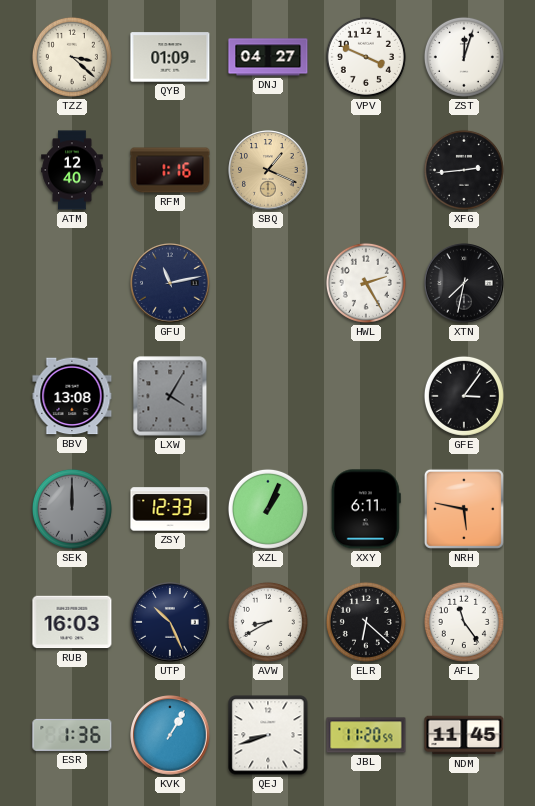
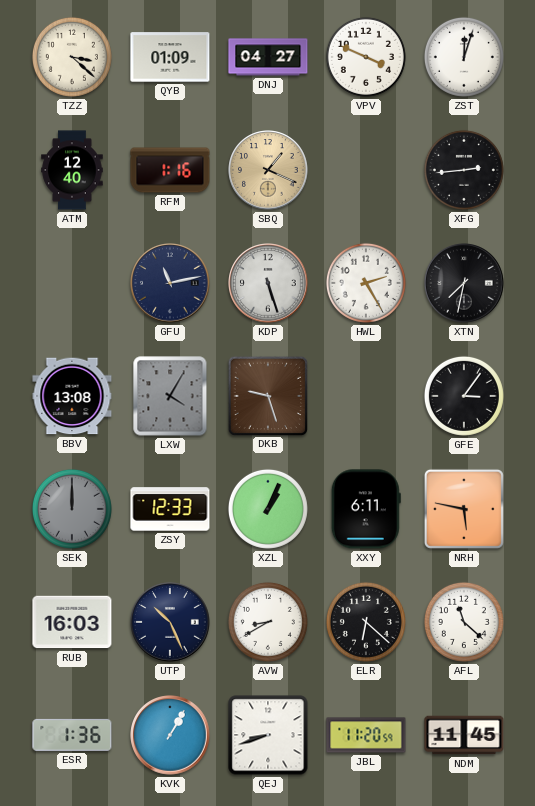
KDP: none -> 5:27 (268, 283)
DKB: none -> 9:27 (267, 395)
AFL: 11:24 -> 11:22 (464, 622)
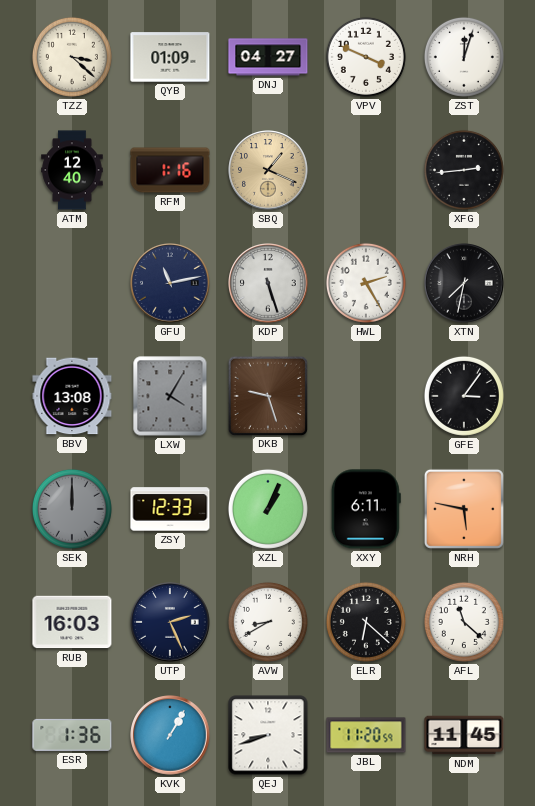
UTP: 10:26 -> 2:26 (170, 622)
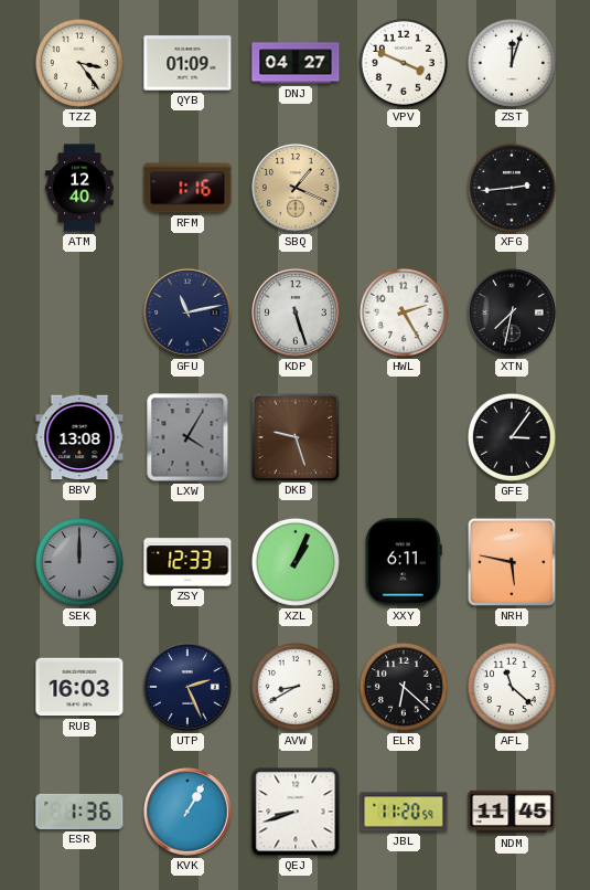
TZZ: 3:22 -> 3:24 (79, 63)
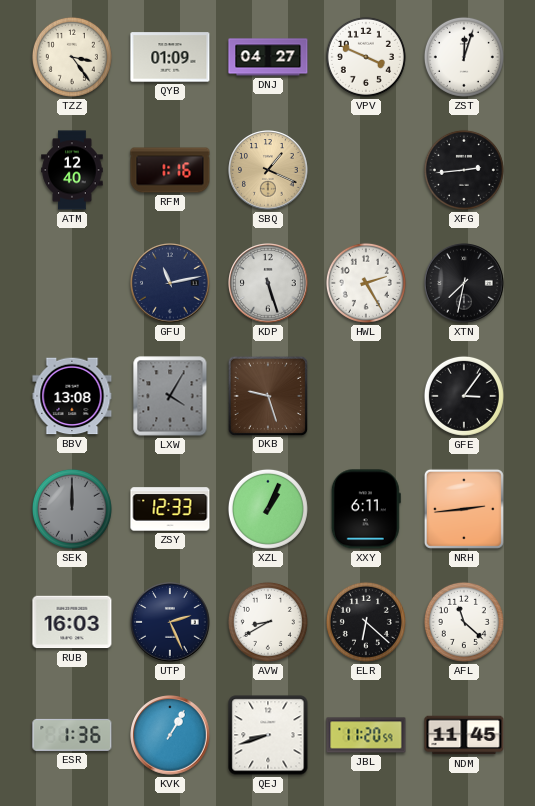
NRH: 5:47 -> 2:44 (464, 509)
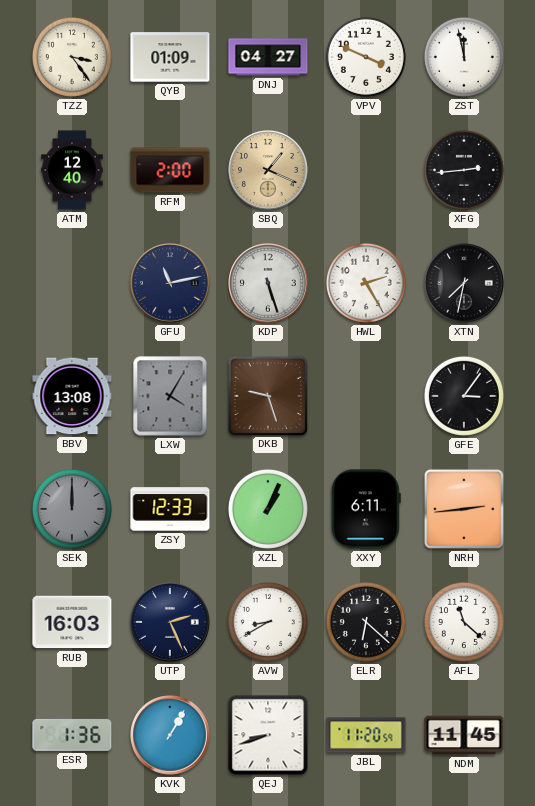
ZST: 12:03 -> 11:58 (464, 57)
RFM: 1:16 -> 2:00 (170, 170)
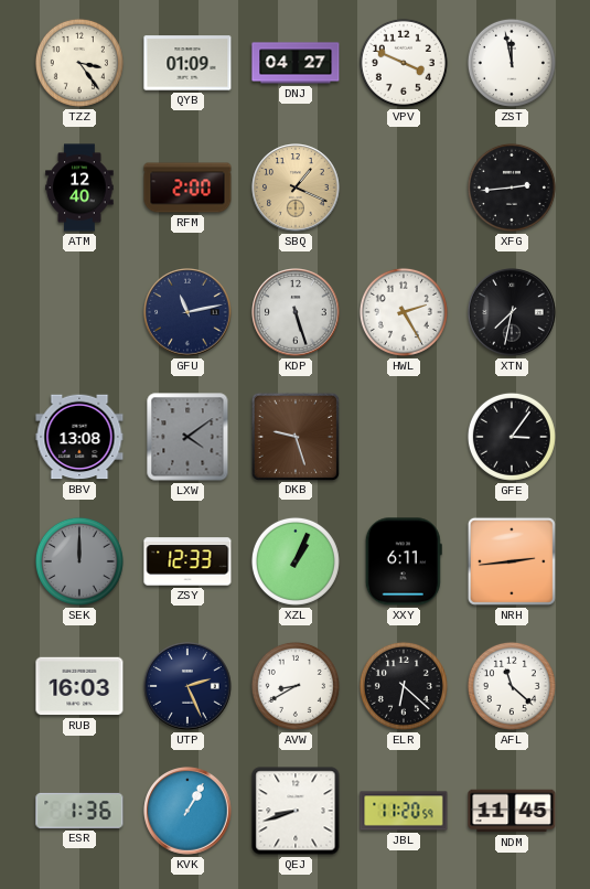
LXW: 4:05 -> 4:09 (187, 437)
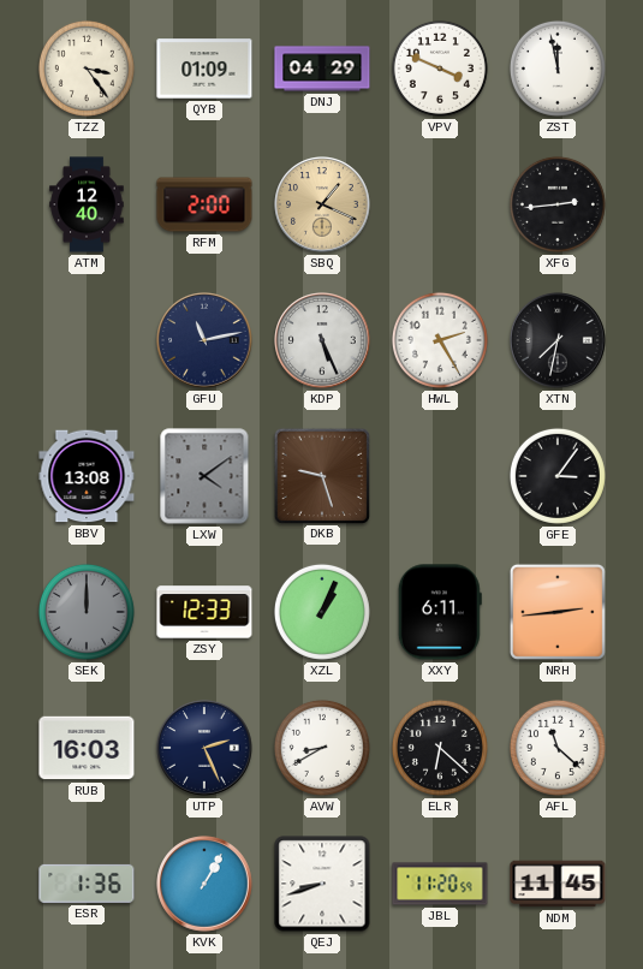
DNJ: 04:27 -> 04:29 (322, 69)
KDP: 5:27 -> 5:26 (322, 340)
